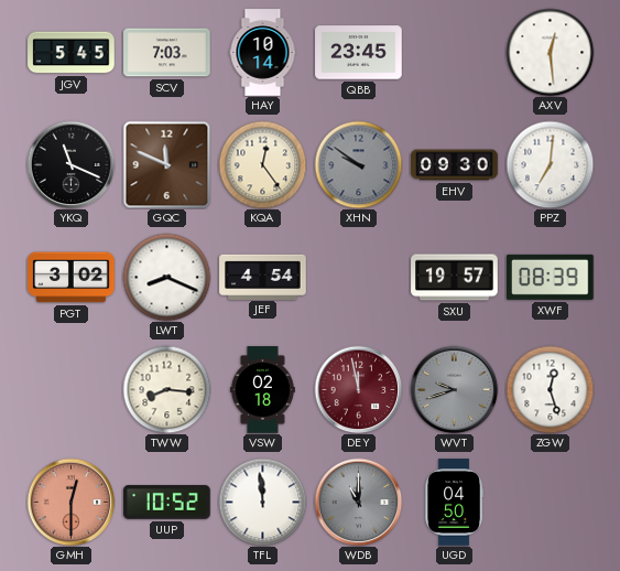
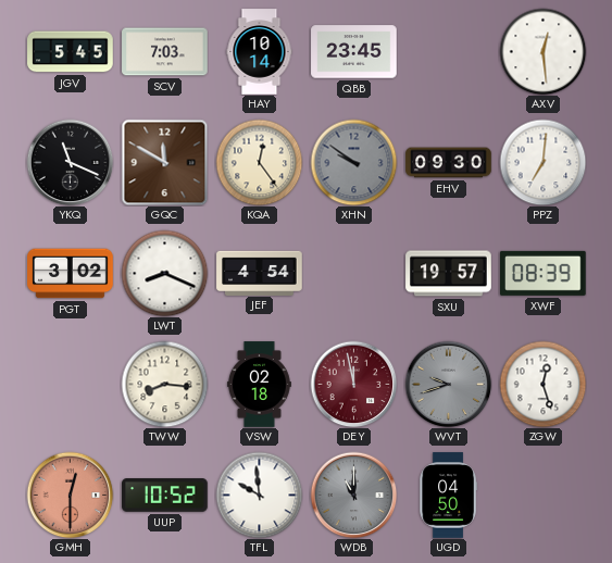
GQC: 11:49 -> 11:50 (164, 162)
TFL: 11:59 -> 9:59 (259, 495)
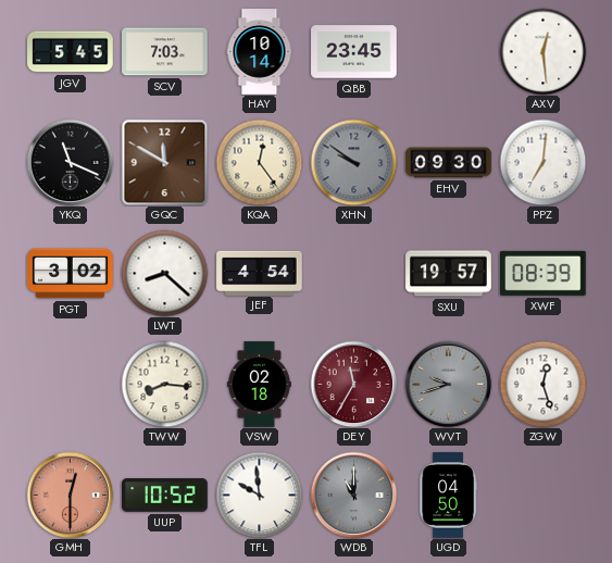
LWT: 8:19 -> 8:22 (164, 273)
DEY: 11:58 -> 11:35 (353, 384)
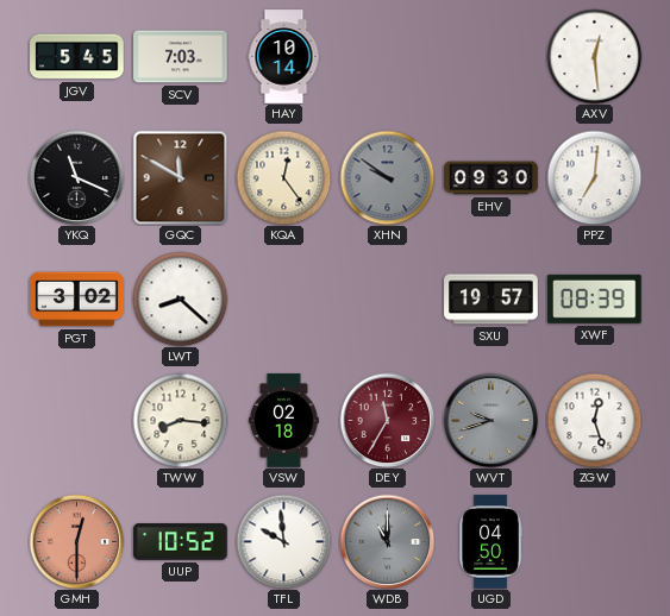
QBB: 23:45 -> none (354, 52)
JEF: 4:54 -> none (260, 273)
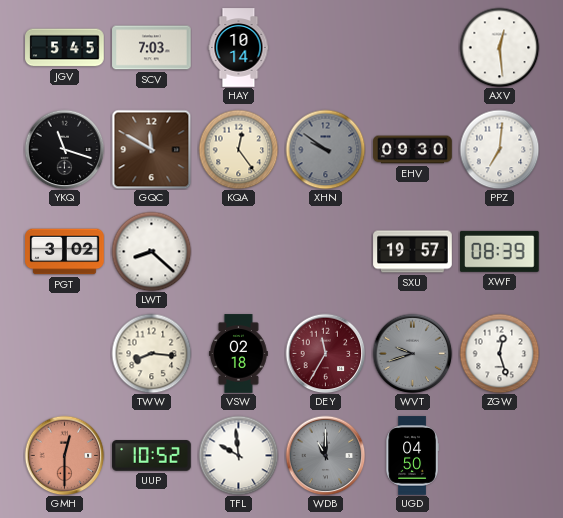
YKQ: 11:19 -> 11:18 (64, 149)
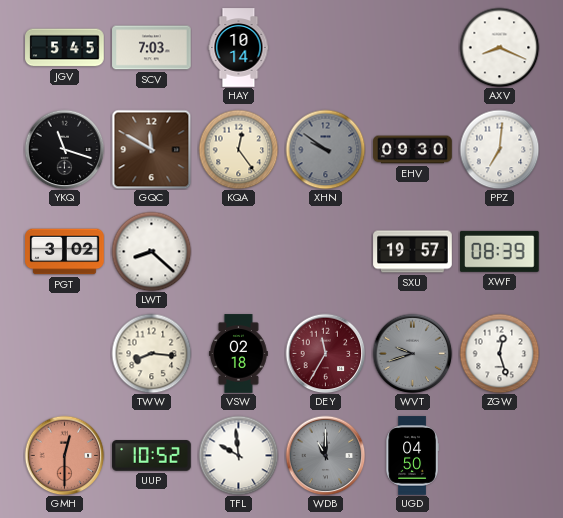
AXV: 12:29 -> 8:19 (499, 47)
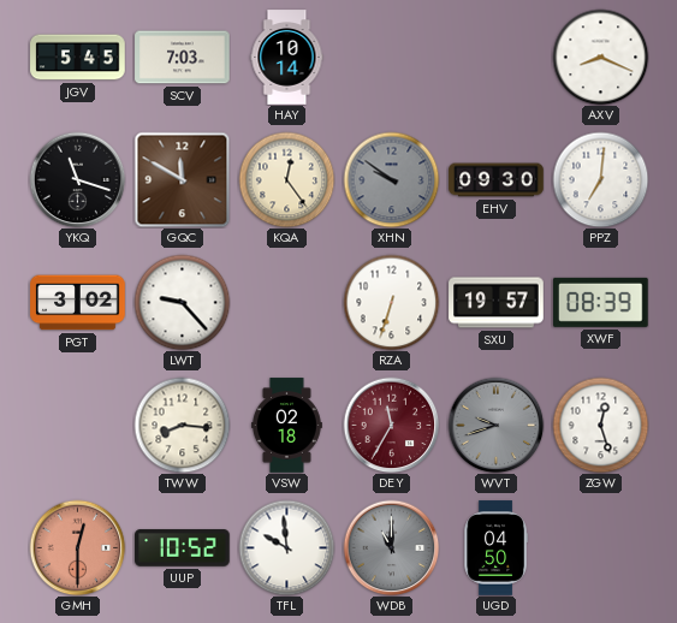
LWT: 8:22 -> 9:23 (182, 302)
RZA: none -> 6:33 (391, 302)
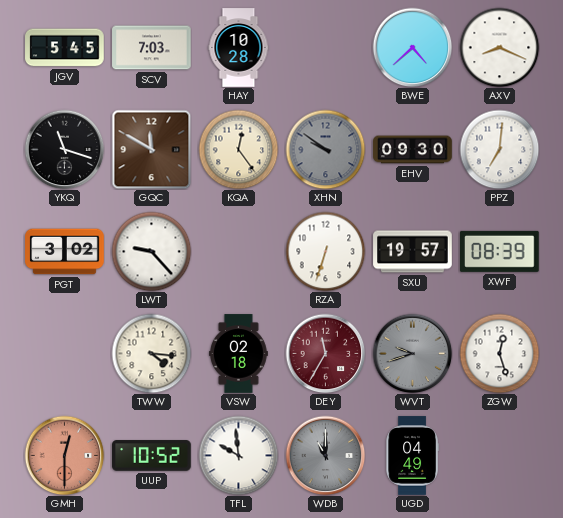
HAY: 10:14 -> 10:28 (239, 48)
BWE: none -> 4:38 (412, 47)
TWW: 8:16 -> 4:16 (151, 353)
UGD: 04:50 -> 04:49 (412, 456)
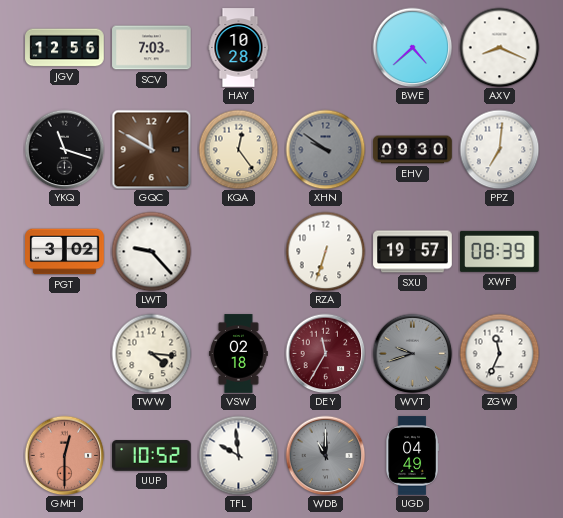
JGV: 5:45 -> 12:56 (65, 48)
ZGW: 12:27 -> 11:34 (499, 353)
